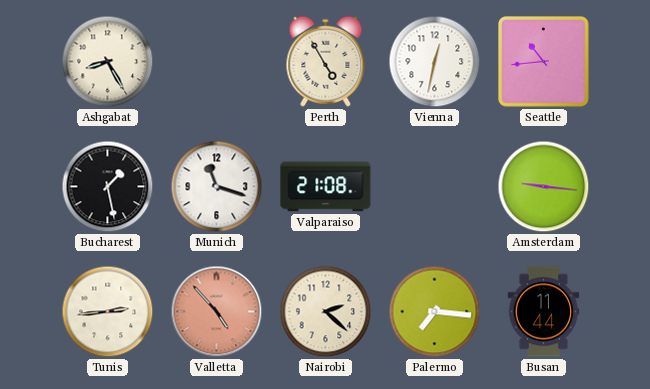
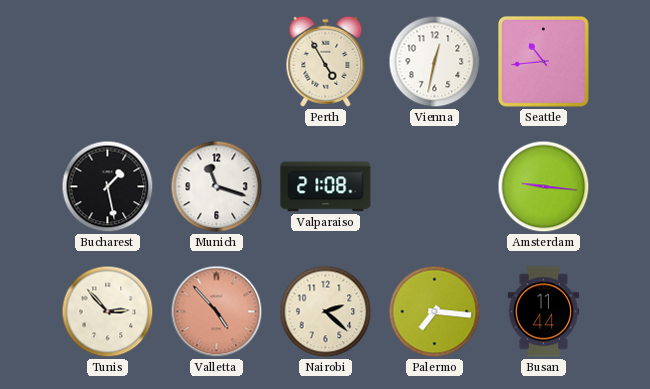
Ashgabat: 8:25 -> none (108, 62)
Tunis: 2:44 -> 2:53 (108, 312)
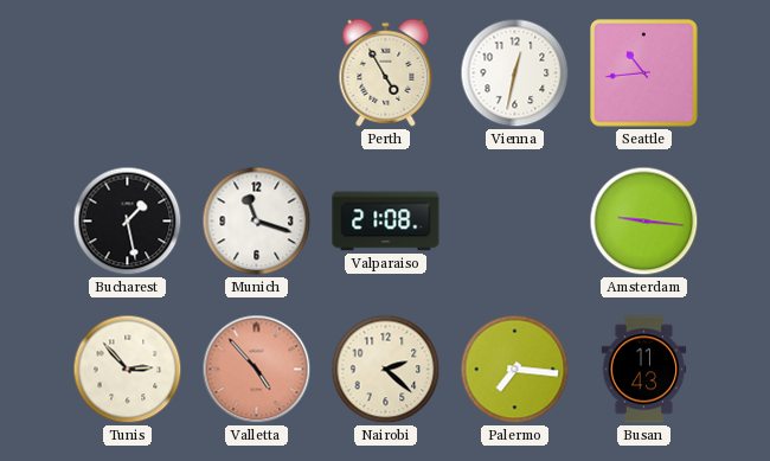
Busan: 11:44 -> 11:43 (644, 370)
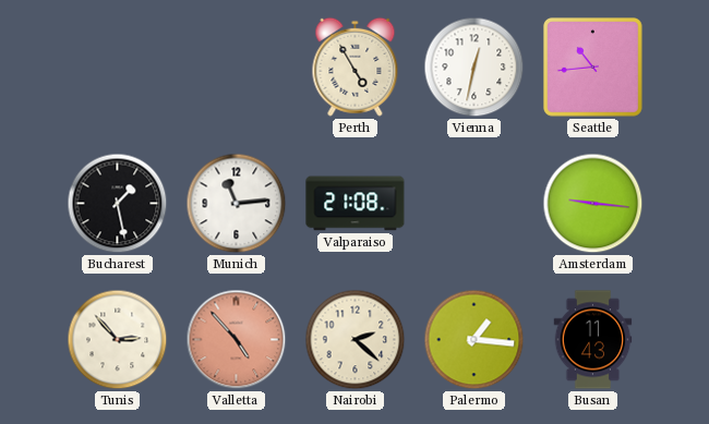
Munich: 11:18 -> 11:14 (237, 204)
Palermo: 7:16 -> 1:16 (474, 340)
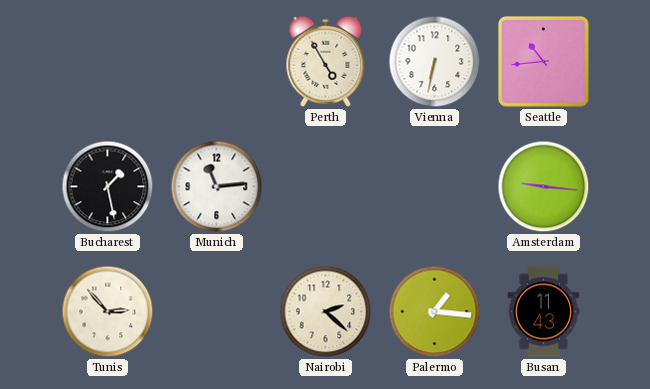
Vienna: 12:32 -> 6:32 (435, 62)
Valparaiso: 21:08 -> none (356, 204)
Valletta: 4:53 -> none (237, 340)
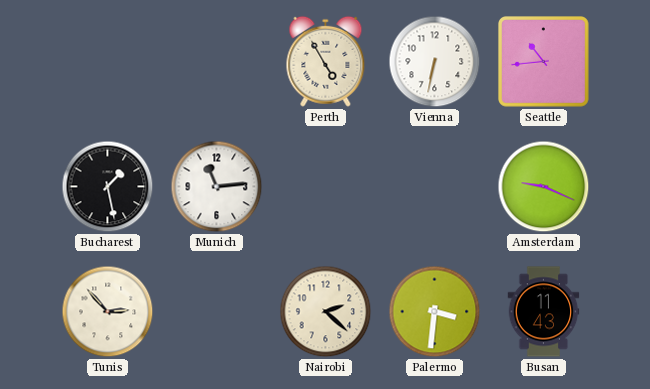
Amsterdam: 9:16 -> 9:19 (544, 187)
Palermo: 1:16 -> 3:31 (435, 312)
